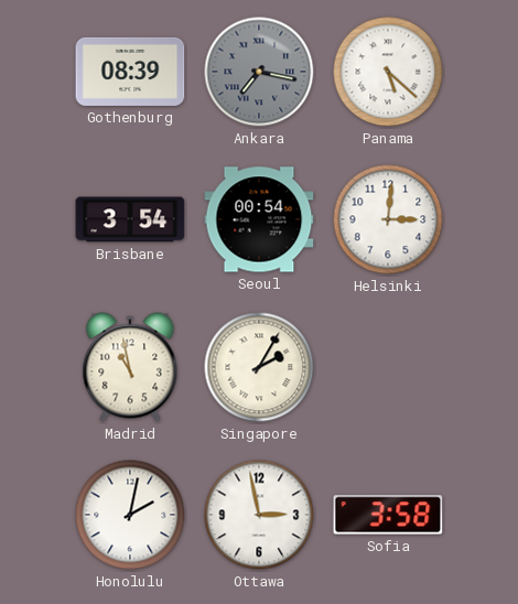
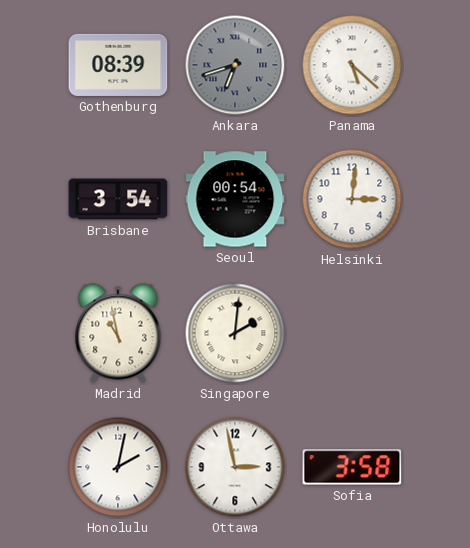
Ankara: 7:17 -> 6:42 (235, 65)
Singapore: 2:05 -> 2:01 (235, 333)
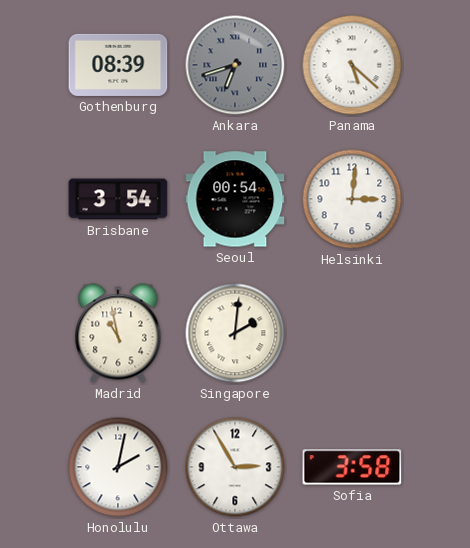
Ottawa: 2:58 -> 2:55 (235, 467)
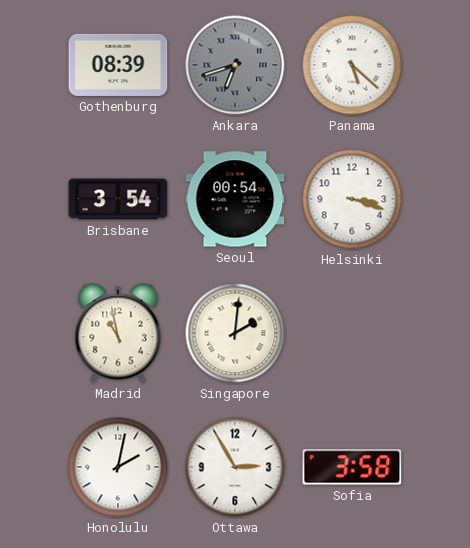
Helsinki: 3:01 -> 3:18 (352, 199)
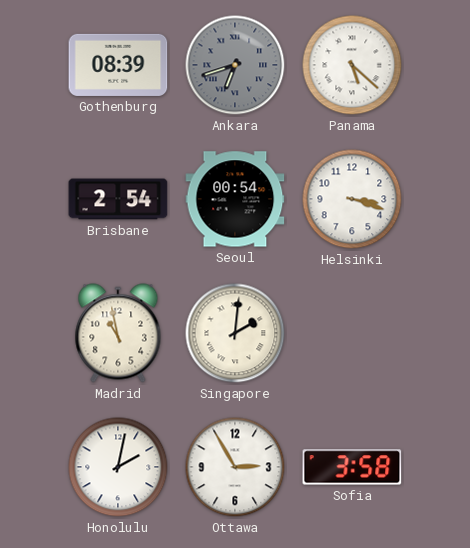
Brisbane: 3:54 -> 2:54 (118, 199)
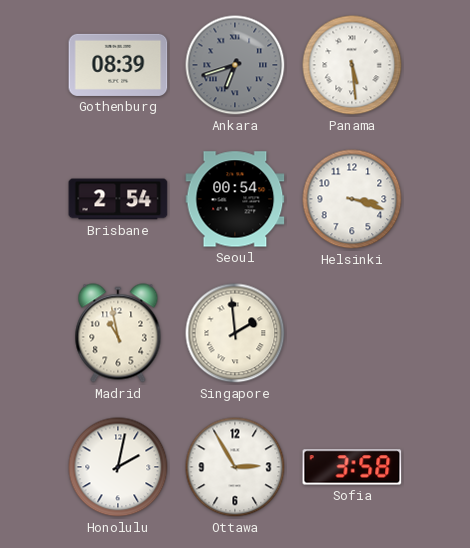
Panama: 5:22 -> 5:29 (352, 65)
Singapore: 2:01 -> 1:59 (235, 333)
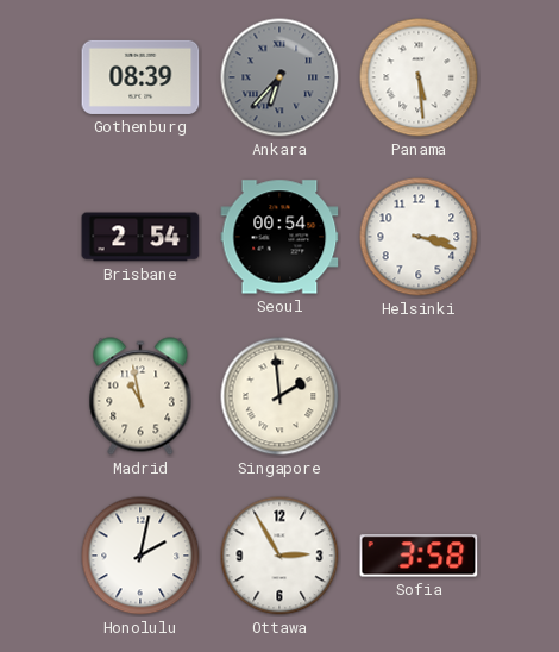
Ankara: 6:42 -> 6:37 (279, 77)
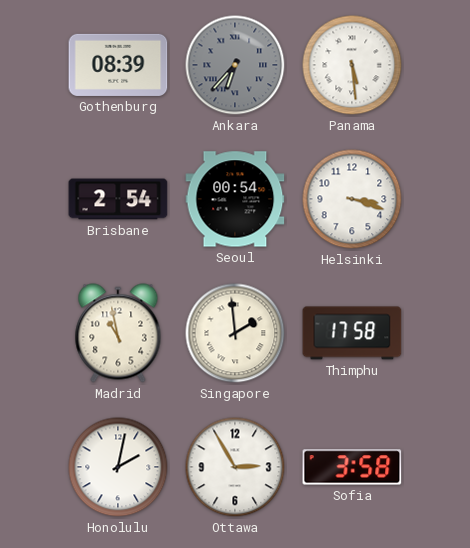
Thimphu: none -> 17:58 (352, 333)
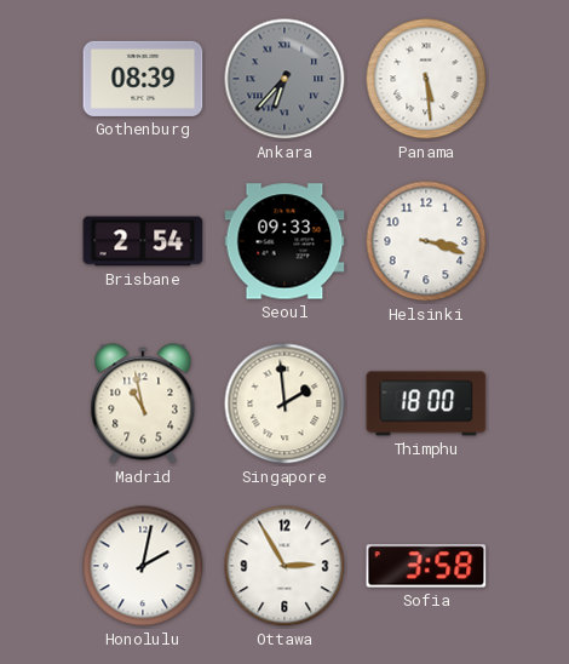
Seoul: 00:54 -> 09:33 (284, 241)
Thimphu: 17:58 -> 18:00 (426, 403)
